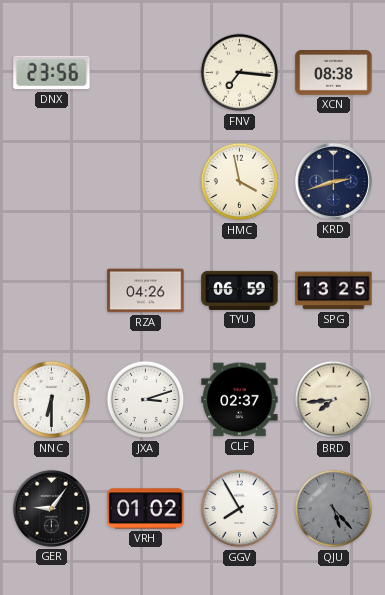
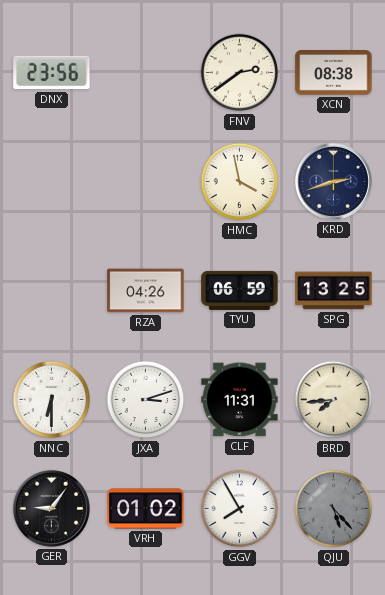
FNV: 7:16 -> 2:39 (240, 73)
CLF: 02:37 -> 11:31 (240, 400)
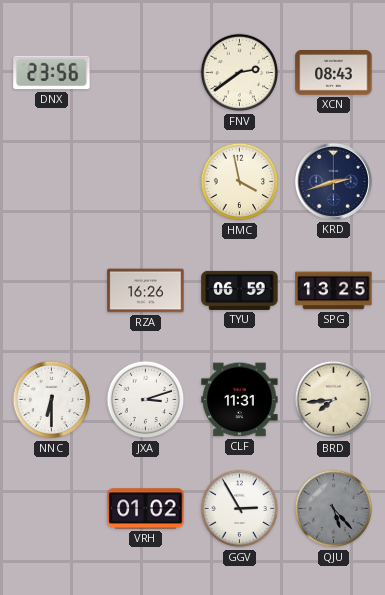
XCN: 08:38 -> 08:43 (334, 73)
RZA: 04:26 -> 16:26 (146, 291)
GER: 9:06 -> none (51, 508)
GGV: 7:55 -> 2:55 (240, 509)
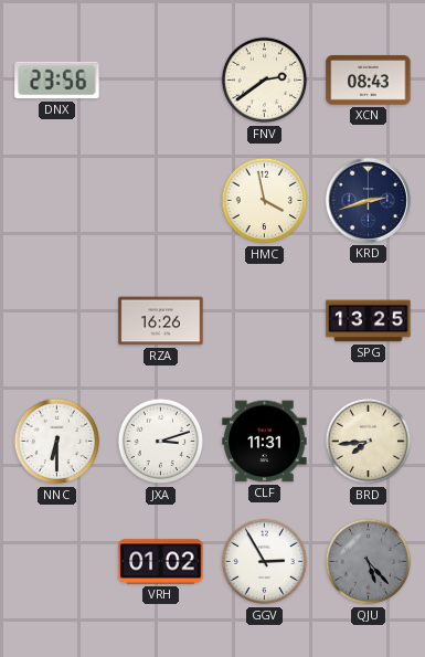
TYU: 06:59 -> none (240, 290)
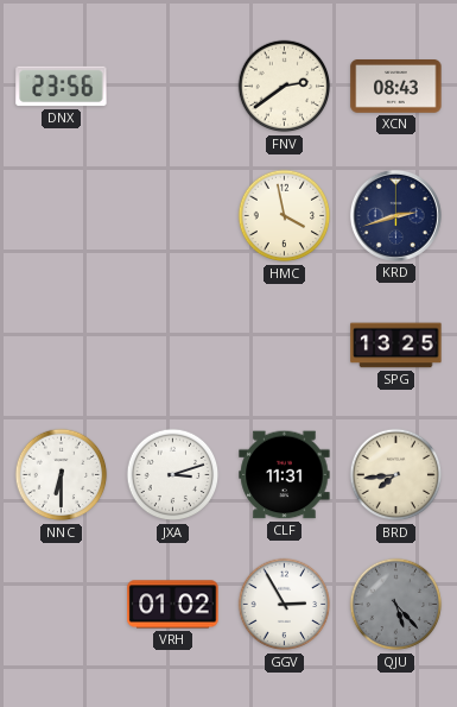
RZA: 16:26 -> none (161, 321)
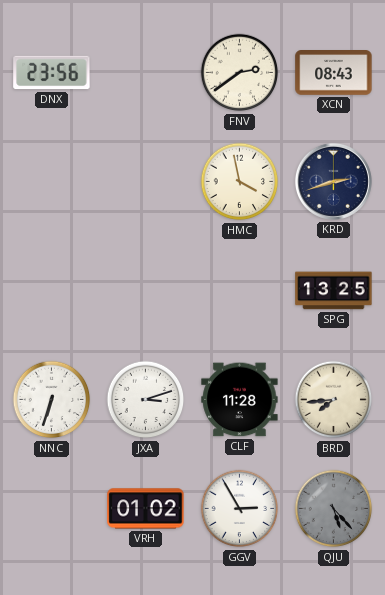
NNC: 6:30 -> 6:33 (52, 400)
CLF: 11:31 -> 11:28 (240, 400)
